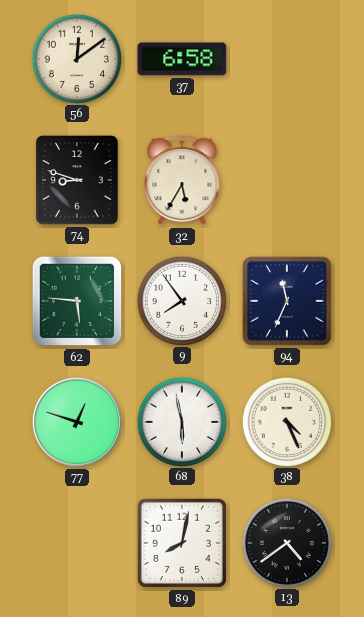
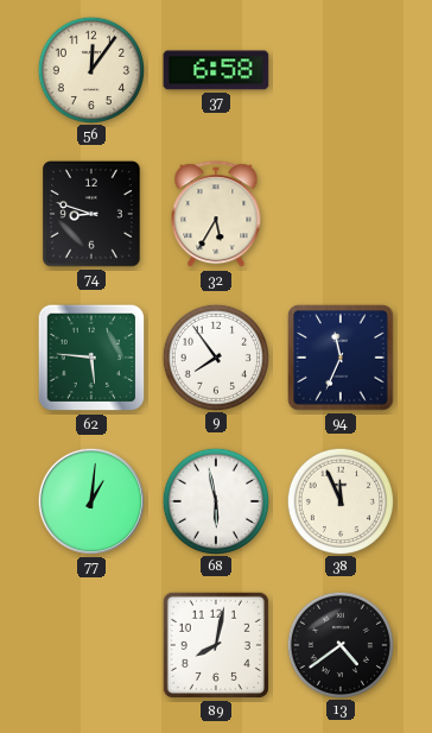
56: 12:09 -> 12:06 (90, 69)
77: 12:48 -> 1:01 (91, 501)
38: 4:26 -> 11:56 (339, 500)
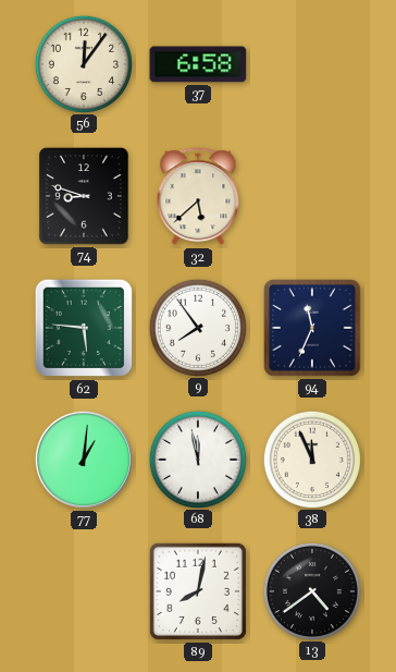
32: 5:35 -> 5:38 (198, 197)
68: 5:58 -> 11:58 (197, 459)
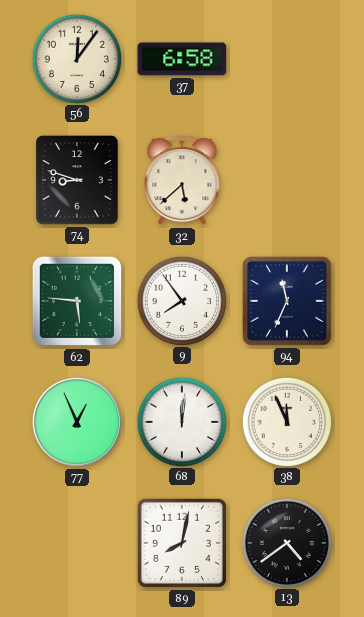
77: 1:01 -> 12:56 (77, 422)
68: 11:58 -> 12:01 (181, 421)
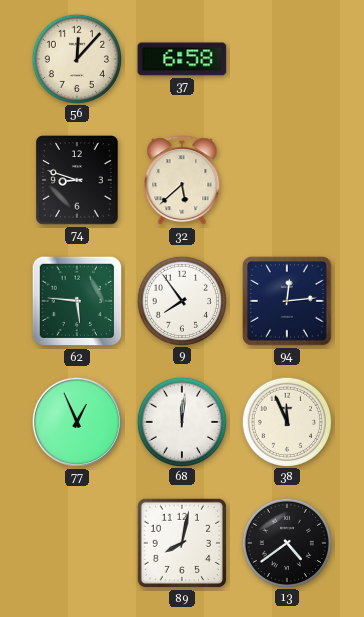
56: 12:06 -> 12:07 (76, 58)
94: 11:34 -> 12:14 (287, 301)
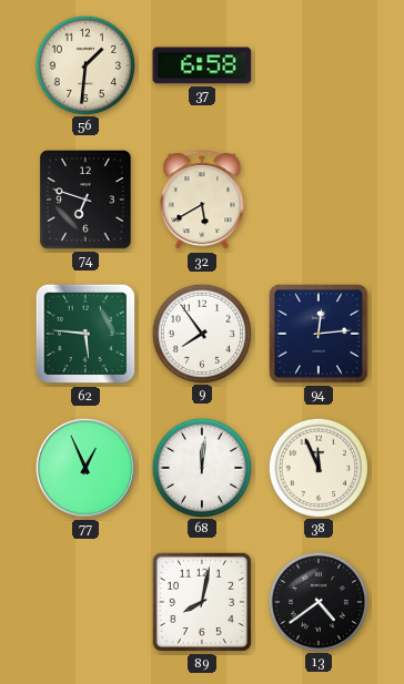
56: 12:07 -> 1:31 (84, 64)
74: 8:48 -> 6:48 (85, 200)
32: 5:38 -> 5:40 (202, 201)
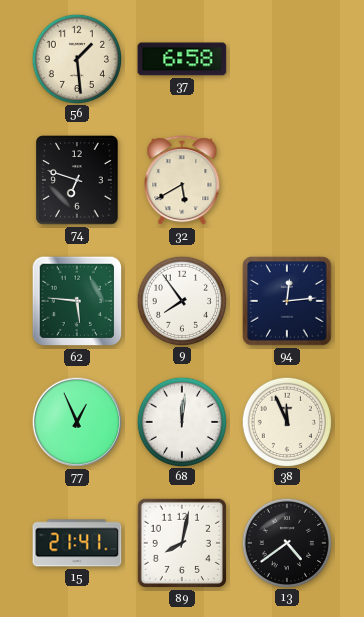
56: 1:31 -> 1:29 (76, 58)
15: none -> 21:41 (77, 543)
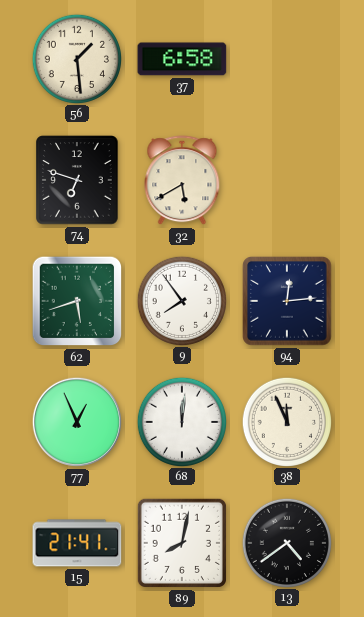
62: 5:46 -> 5:42 (77, 301)
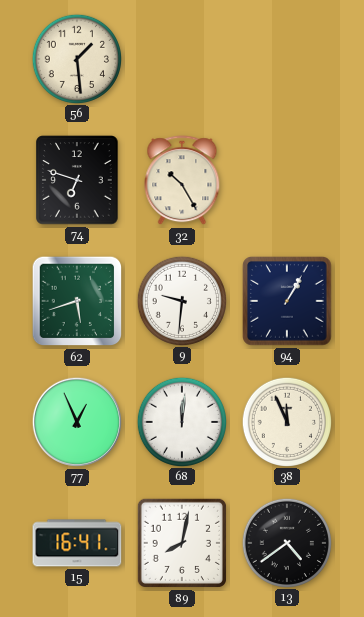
37: 6:58 -> none (182, 59)
32: 5:40 -> 10:25 (182, 181)
9: 7:54 -> 9:31 (181, 300)
94: 12:14 -> 1:05 (287, 301)
15: 21:41 -> 16:41 (77, 543)
